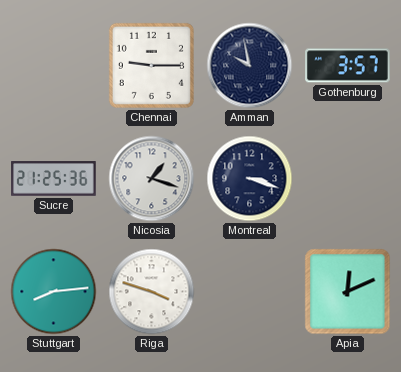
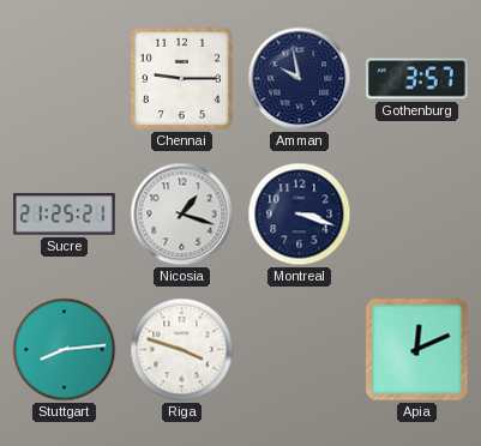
Sucre: 21:25:36 -> 21:25:21 (65, 215)
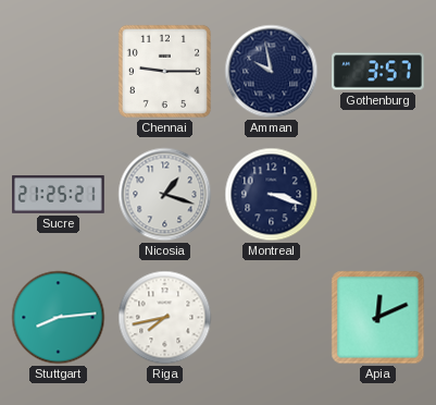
Riga: 3:48 -> 7:43 (165, 318)
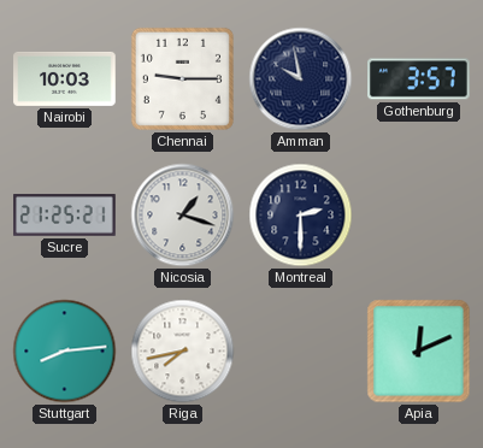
Nairobi: none -> 10:03 (65, 78)
Montreal: 3:18 -> 2:30 (301, 216)
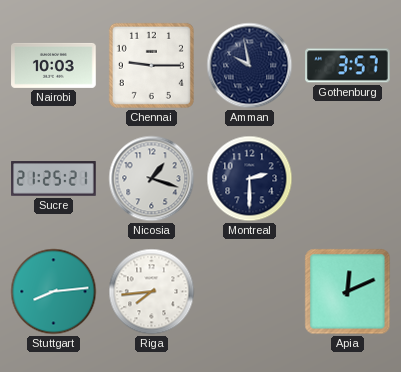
Riga: 7:43 -> 7:44 (152, 292)
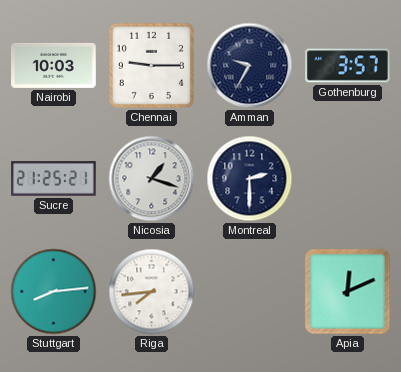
Amman: 9:58 -> 9:35 (250, 66)
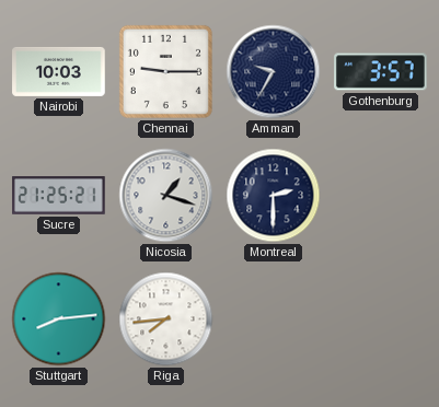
Apia: 12:11 -> none (348, 292)
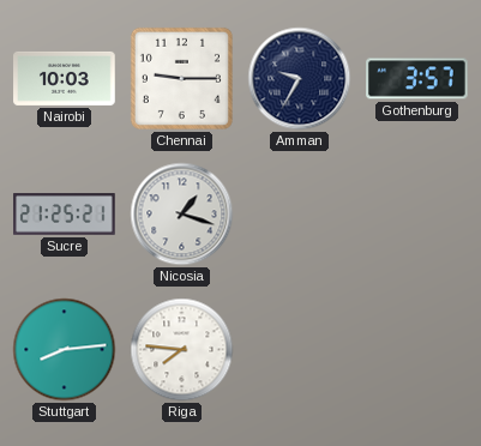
Montreal: 2:30 -> none (274, 196)
Riga: 7:44 -> 7:46 (182, 350)
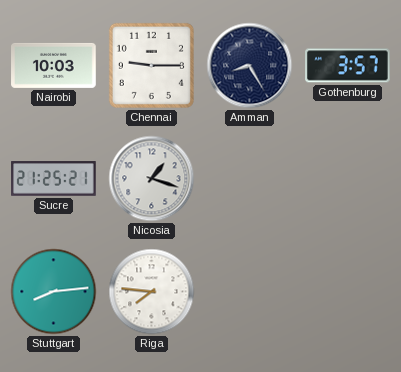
Amman: 9:35 -> 8:25 (250, 66)
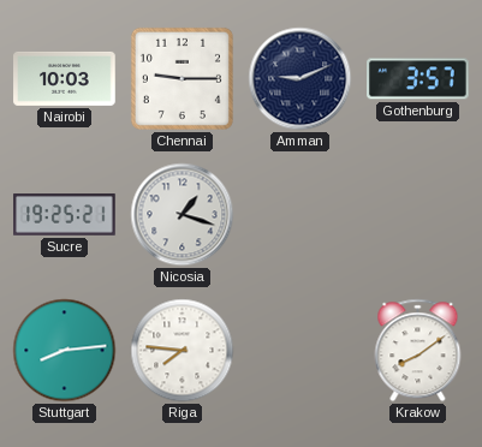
Amman: 8:25 -> 9:11 (300, 79)
Sucre: 21:25 -> 19:25 (65, 215)
Krakow: none -> 8:09 (418, 351)
